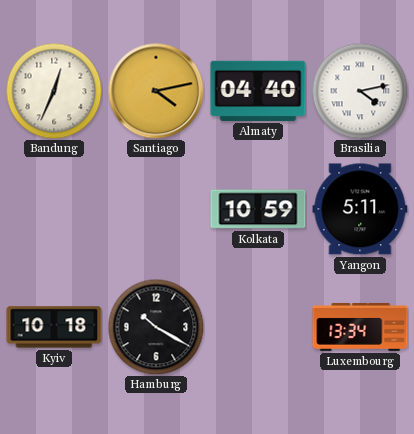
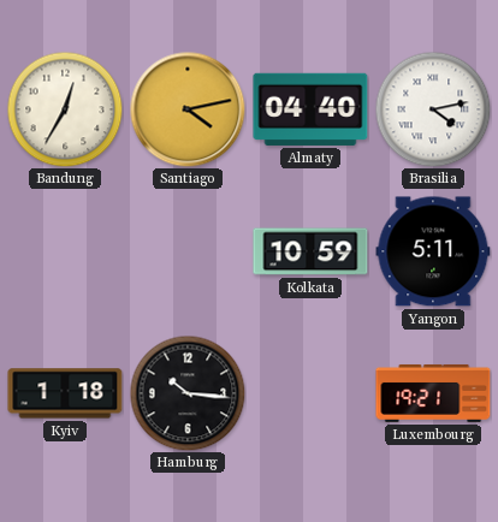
Bandung: 12:34 -> 12:35 (65, 109)
Kyiv: 10:18 -> 1:18 (65, 393)
Hamburg: 10:20 -> 10:16 (188, 393)
Luxembourg: 13:34 -> 19:21 (433, 393)
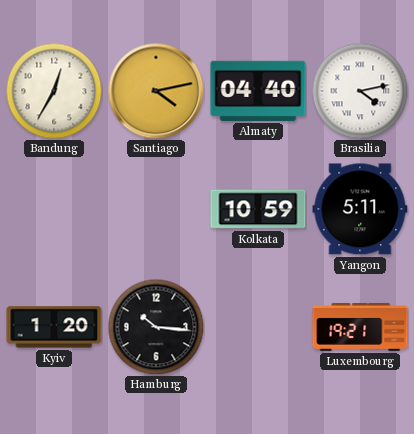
Kyiv: 1:18 -> 1:20 (54, 327)
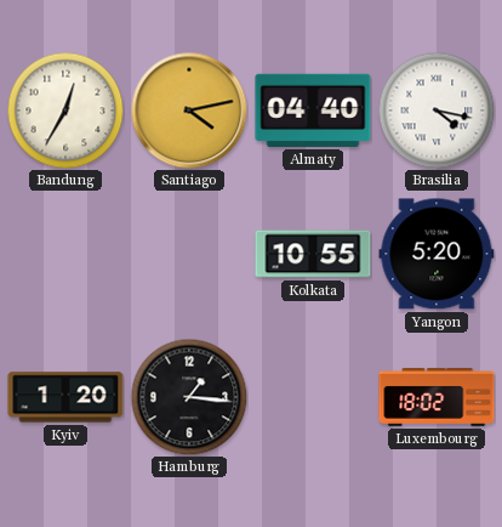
Brasilia: 4:13 -> 4:17 (437, 110)
Kolkata: 10:59 -> 10:55 (313, 254)
Yangon: 5:11 -> 5:20 (437, 254)
Hamburg: 10:16 -> 1:16 (189, 397)
Luxembourg: 19:21 -> 18:02 (437, 397)
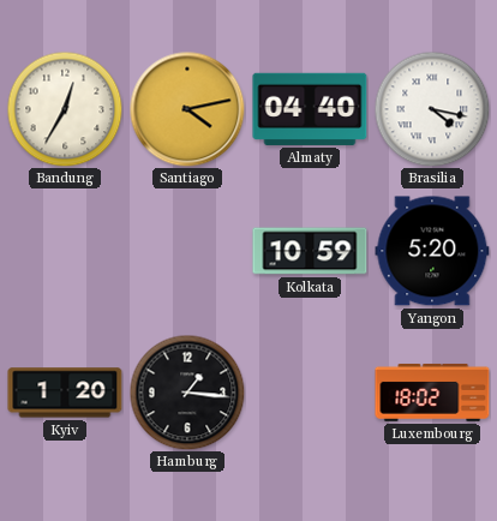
Kolkata: 10:55 -> 10:59 (310, 251)
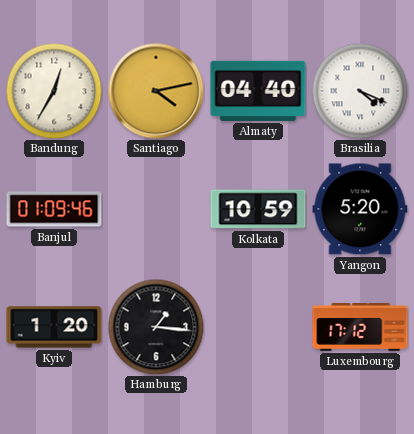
Brasilia: 4:17 -> 4:19 (360, 91)
Banjul: none -> 01:09 (54, 209)
Luxembourg: 18:02 -> 17:12 (360, 327)
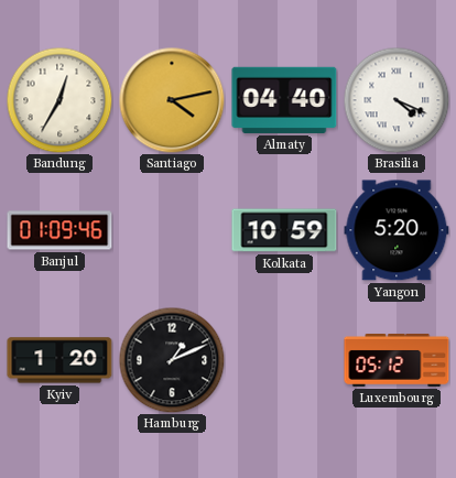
Hamburg: 1:16 -> 1:11 (172, 360)
Luxembourg: 17:12 -> 05:12 (397, 360)
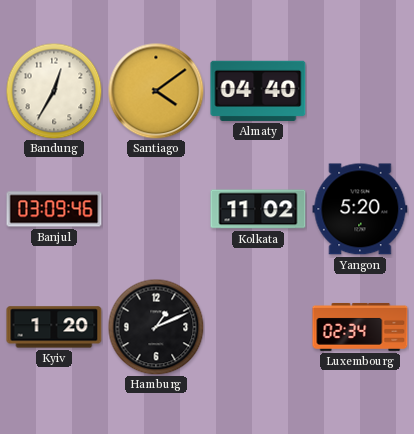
Santiago: 4:13 -> 4:09 (156, 91)
Brasilia: 4:19 -> none (397, 100)
Banjul: 01:09 -> 03:09 (54, 209)
Kolkata: 10:59 -> 11:02 (258, 209)
Luxembourg: 05:12 -> 02:34 (360, 327)
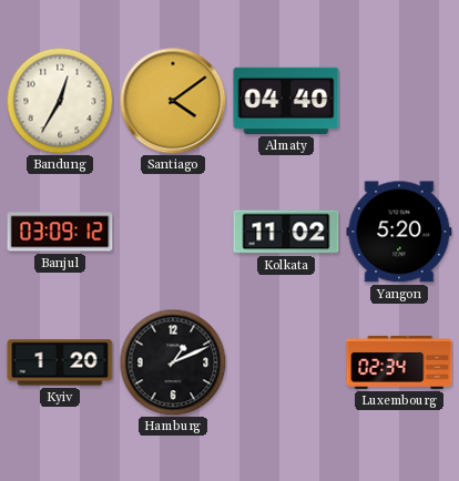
Banjul: 03:09:46 -> 03:09:12 (60, 232)
